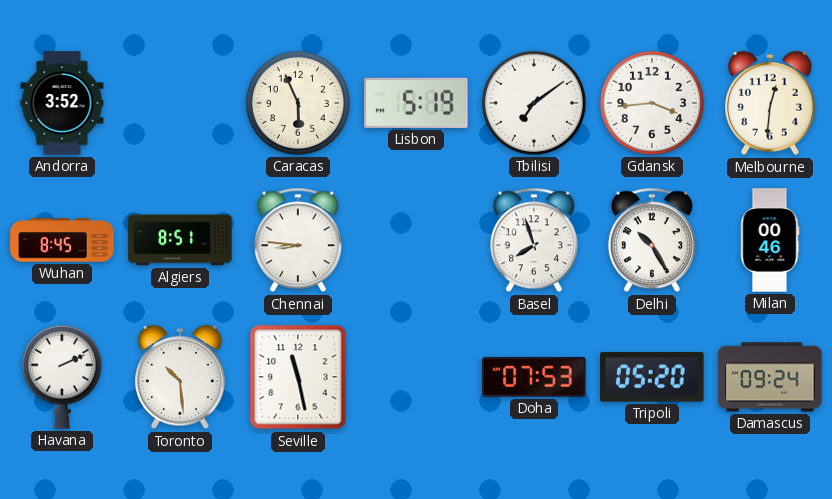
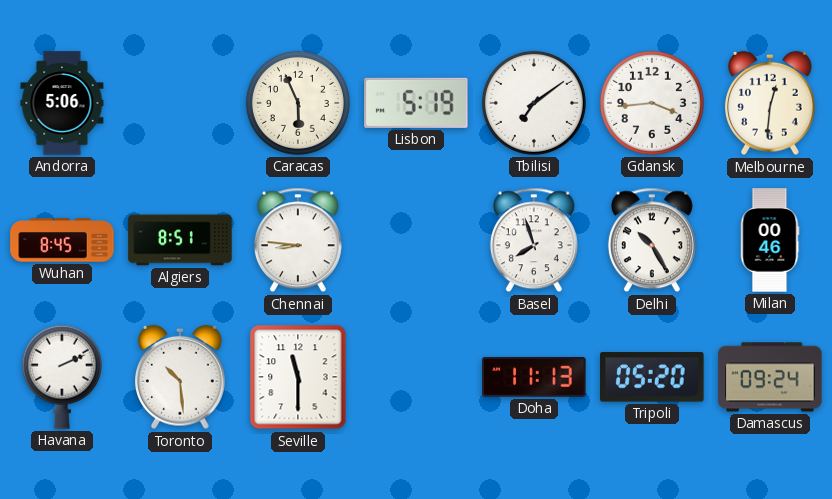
Andorra: 3:52 -> 5:06 (62, 103)
Seville: 11:28 -> 11:30 (298, 377)
Doha: 07:53 -> 11:13 (534, 377)
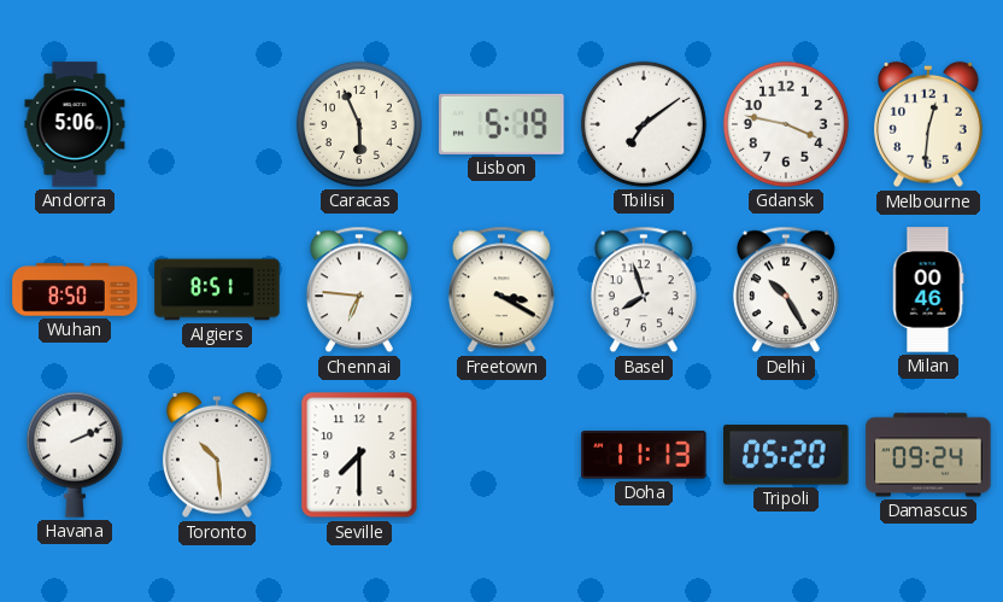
Gdansk: 3:44 -> 3:47 (786, 124)
Wuhan: 8:45 -> 8:50 (75, 290)
Chennai: 8:46 -> 6:46 (359, 290)
Freetown: none -> 3:20 (502, 290)
Seville: 11:30 -> 7:30 (359, 455)
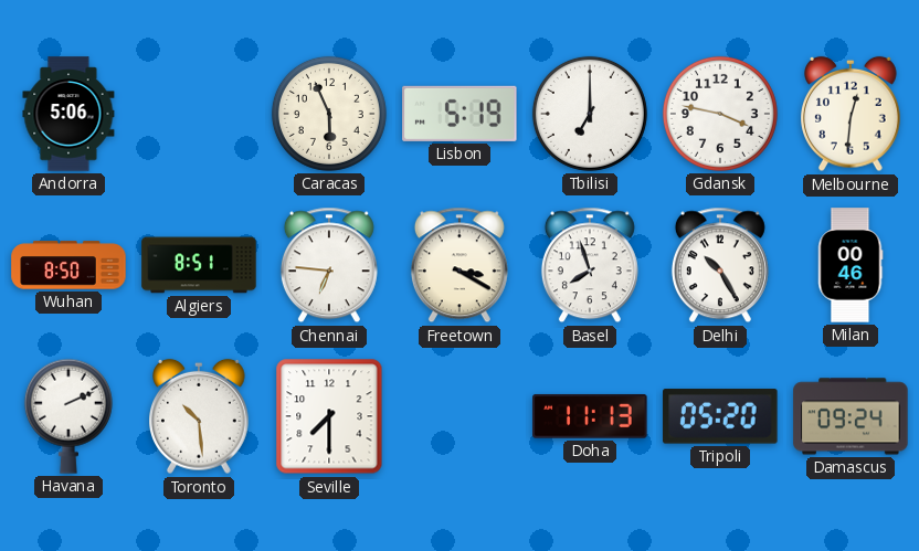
Tbilisi: 7:09 -> 7:00 (590, 114)
